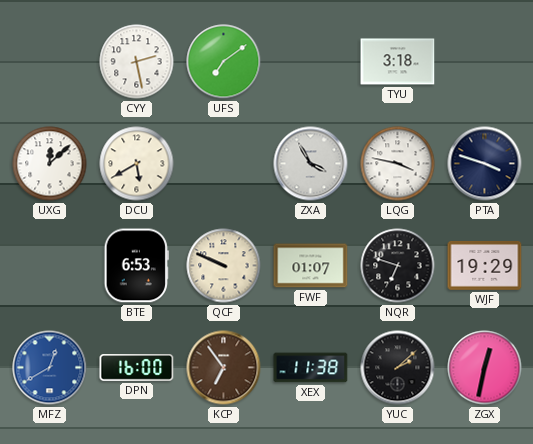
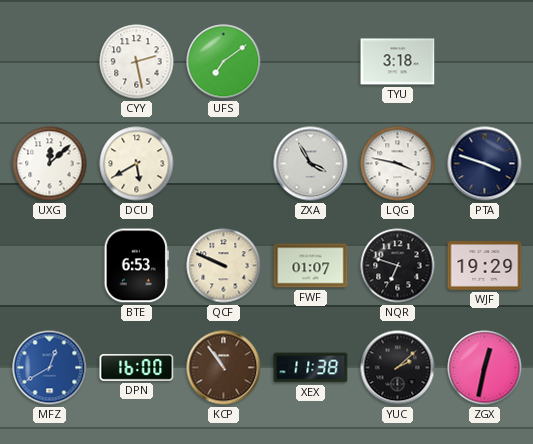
KCP: 6:54 -> 10:54 (224, 368)
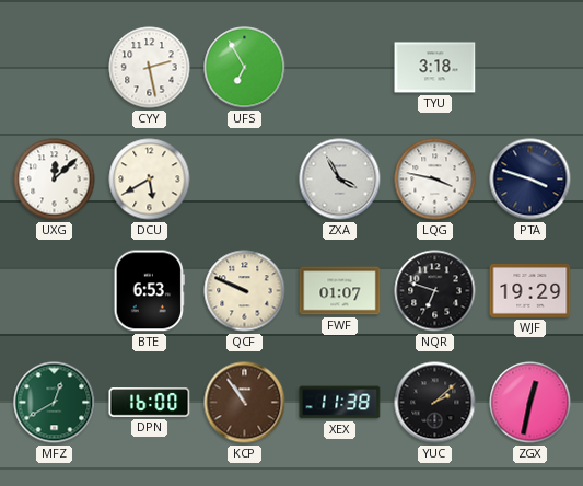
UFS: 7:09 -> 6:55 (245, 68)
MFZ dial: blue -> green (55, 403)
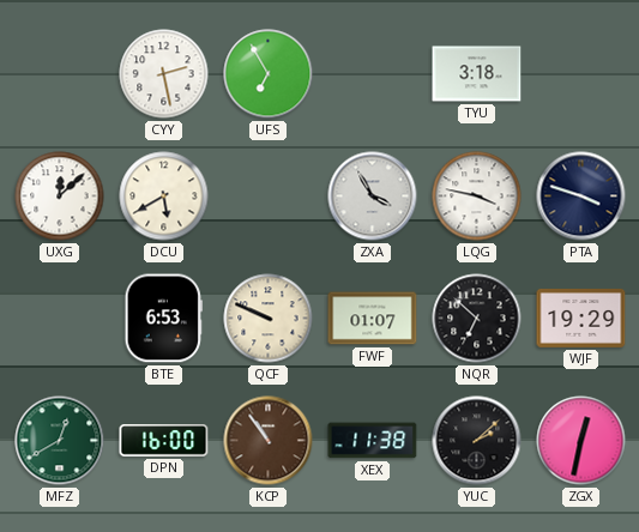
NQR: 6:48 -> 6:52 (477, 319)
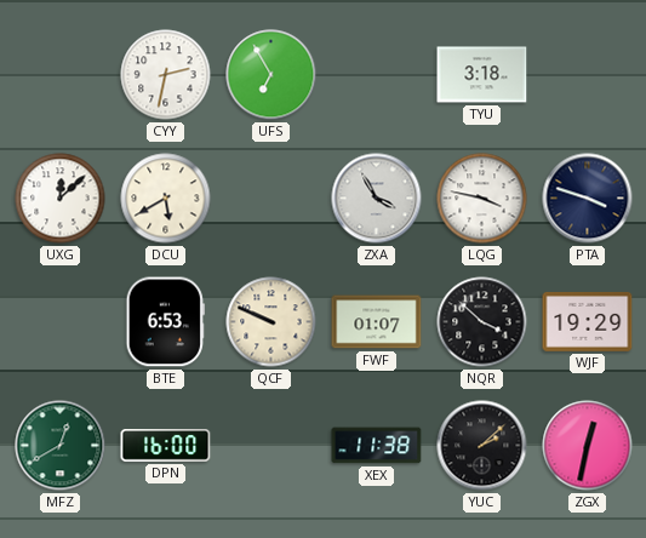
CYY: 2:28 -> 2:32 (166, 75)
NQR: 6:52 -> 3:52 (482, 322)
KCP: 10:54 -> none (269, 441)
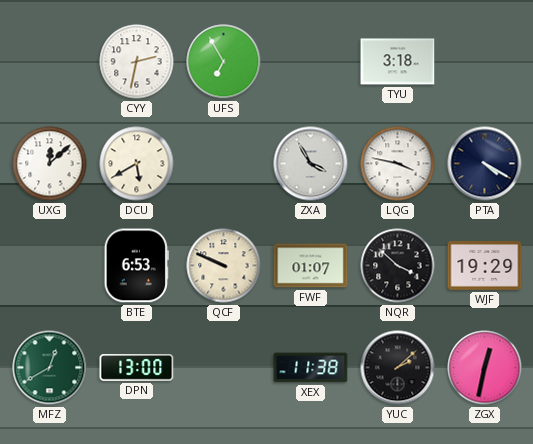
PTA: 3:48 -> 4:20 (485, 164)
DPN: 16:00 -> 13:00 (137, 368)
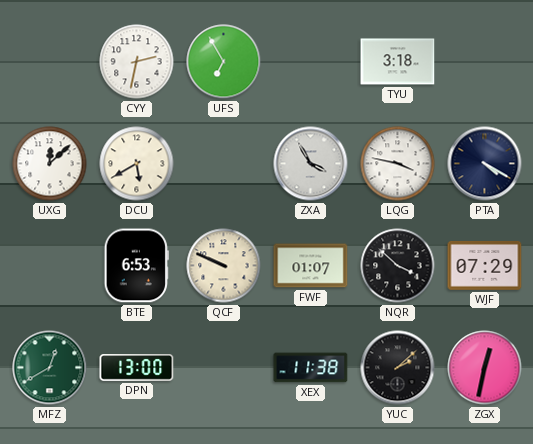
WJF: 19:29 -> 07:29 (485, 265)
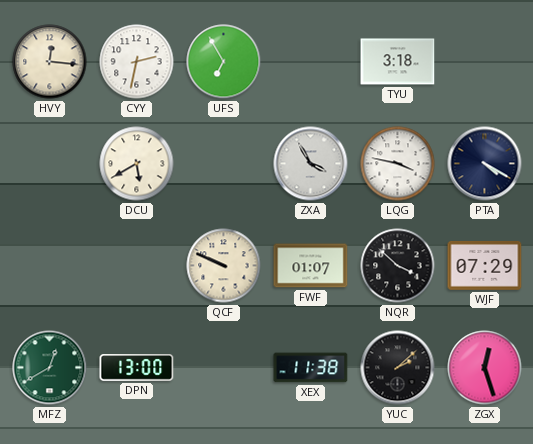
HVY: none -> 12:16 (50, 62)
UXG: 12:08 -> none (50, 164)
BTE: 6:53 -> none (136, 266)
ZGX: 12:32 -> 12:27 (485, 368)
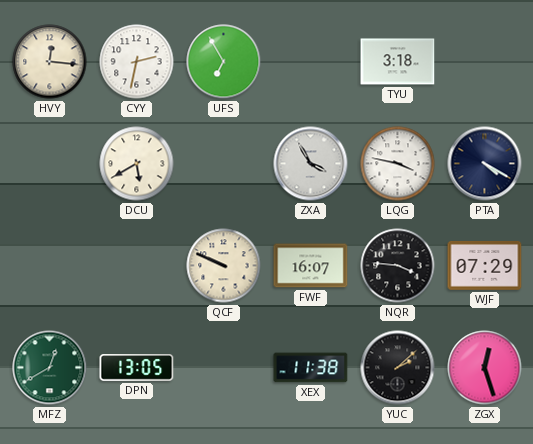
FWF: 01:07 -> 16:07 (311, 266)
NQR: 3:52 -> 3:46 (398, 266)
DPN: 13:00 -> 13:05 (137, 368)
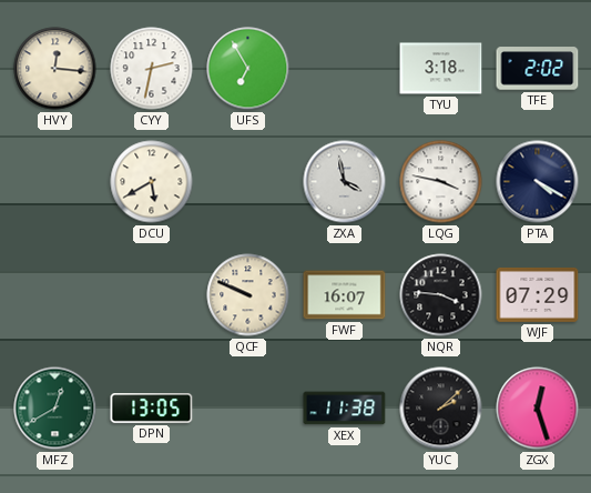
TFE: none -> 2:02 (538, 69)
ZXA: 3:55 -> 3:58 (345, 182)
